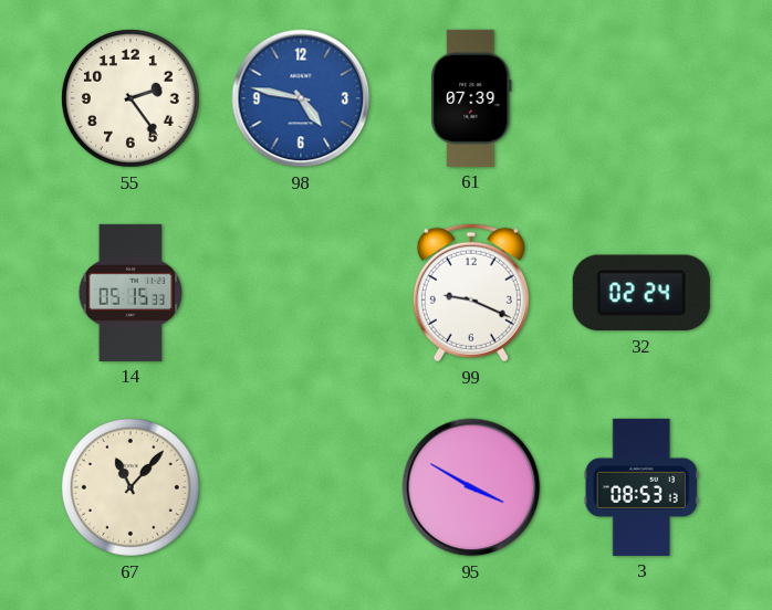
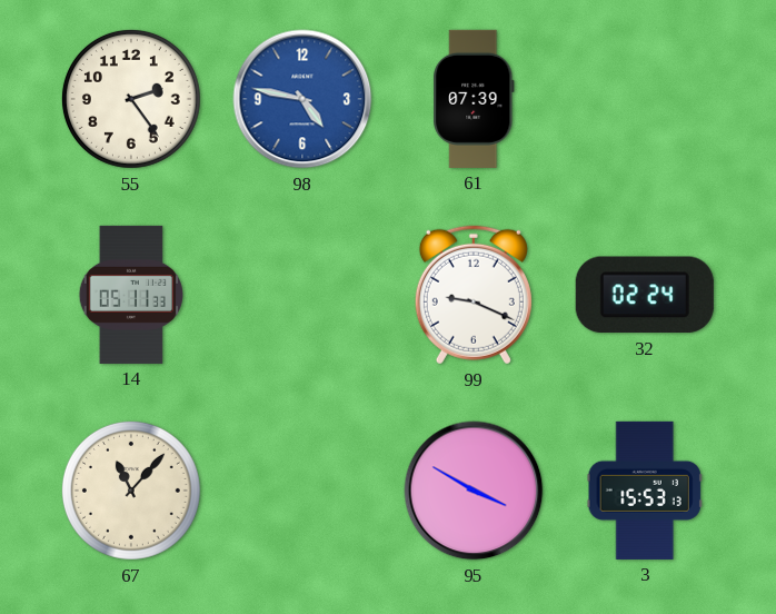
14: 05:15 -> 05:11 (130, 295)
3: 08:53 -> 15:53 (645, 491)
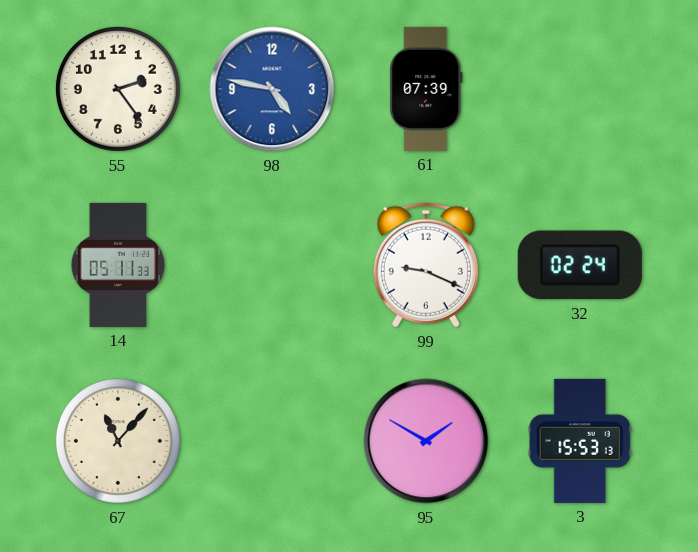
95: 3:50 -> 1:50 (426, 441)
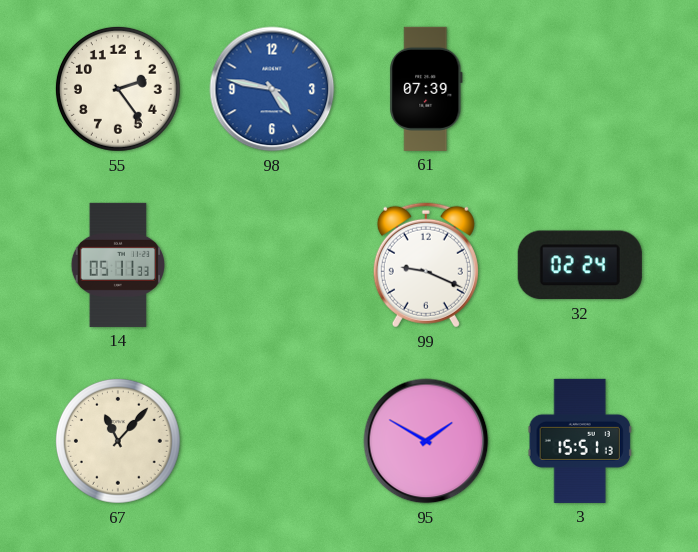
3: 15:53 -> 15:51 (580, 441)
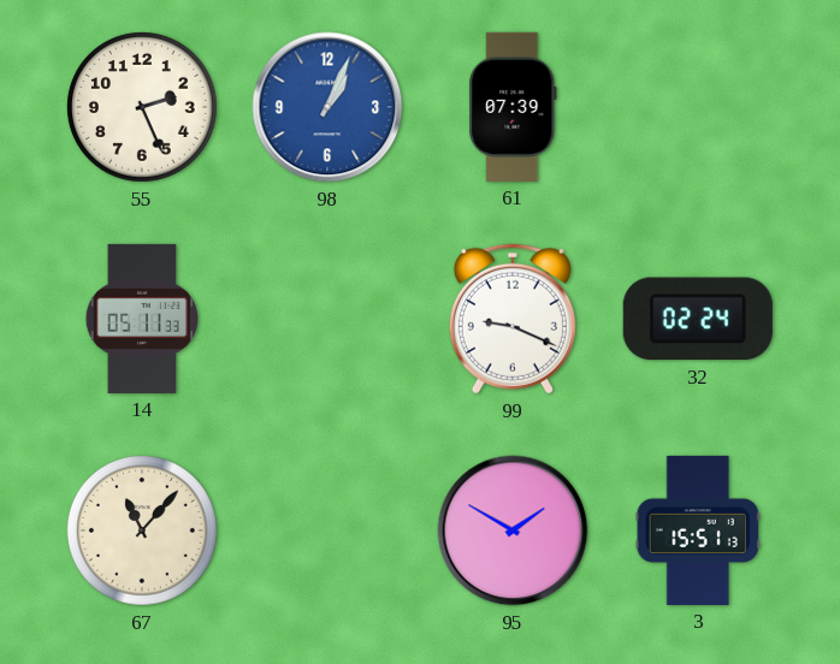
55: 2:24 -> 2:26 (142, 107)
98: 4:47 -> 1:04 (327, 107)
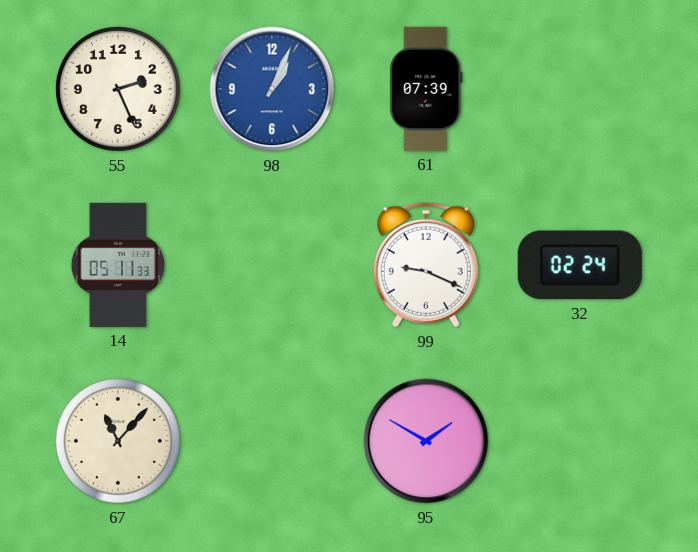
3: 15:51 -> none (698, 530)
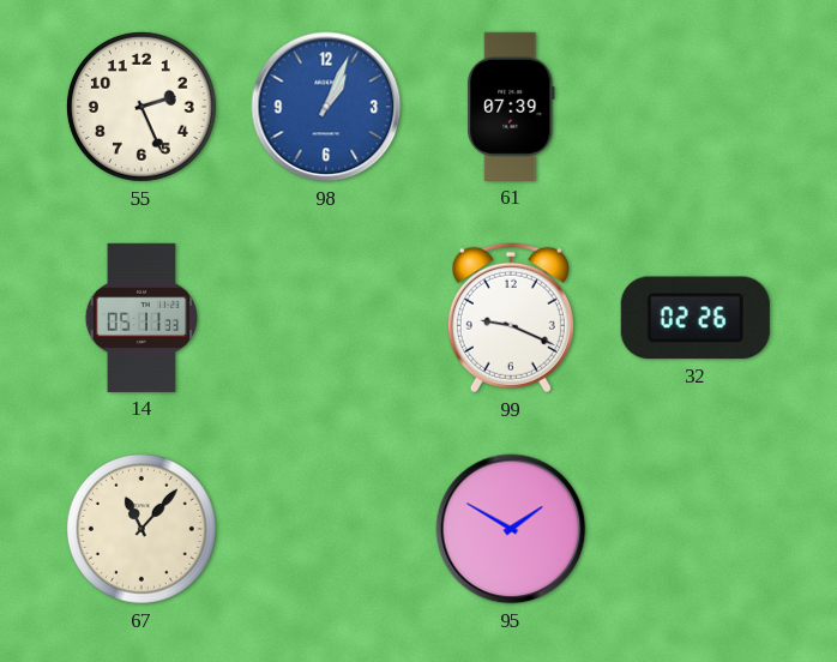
32: 02:24 -> 02:26 (696, 318)
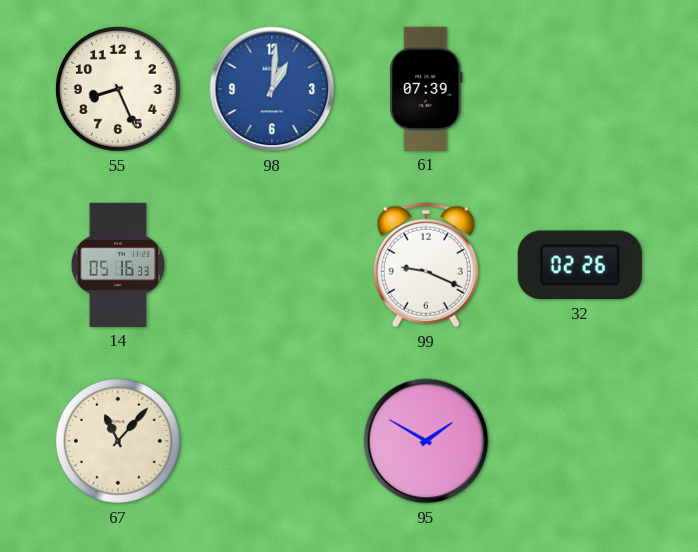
55: 2:26 -> 8:26 (118, 89)
98: 1:04 -> 1:01 (272, 89)
14: 05:11 -> 05:16 (117, 265)
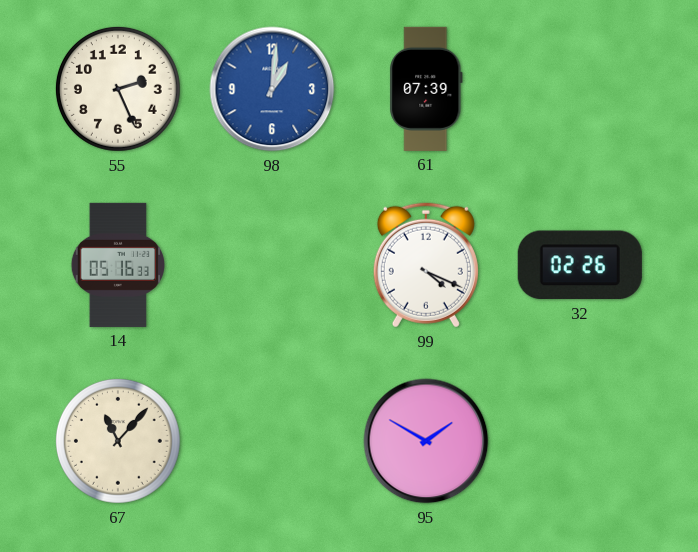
55: 8:26 -> 2:26 (118, 89)
99: 9:19 -> 4:19 (426, 265)
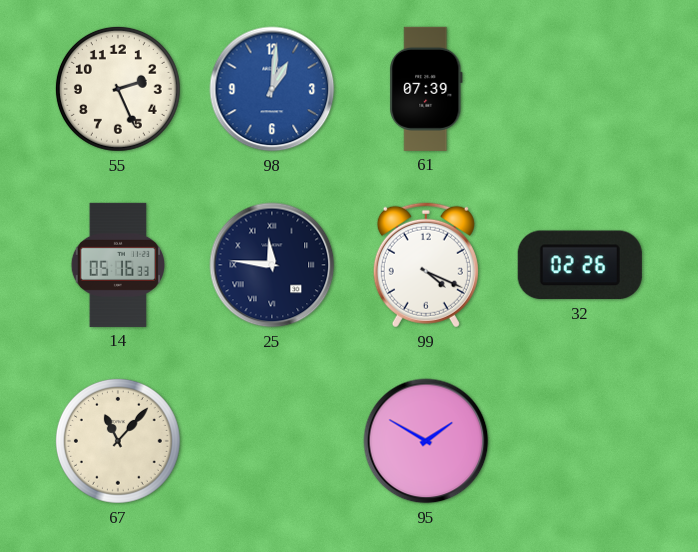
25: none -> 11:46 (272, 265)
